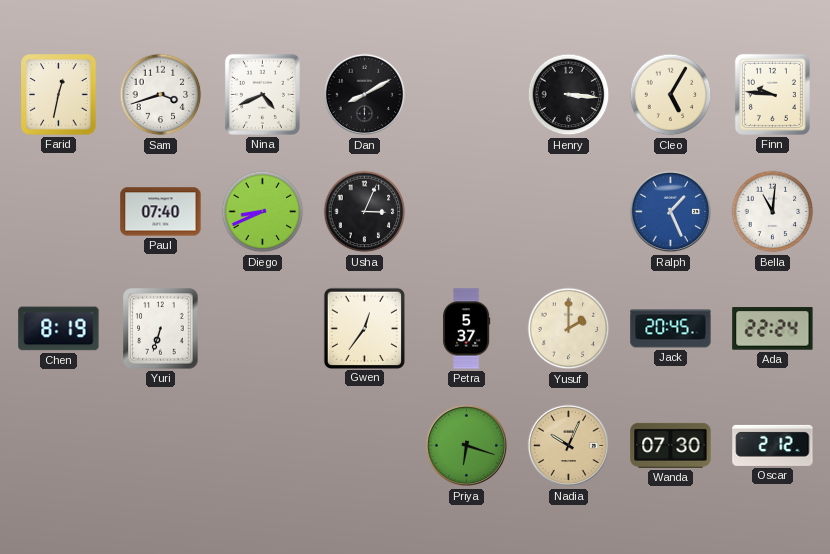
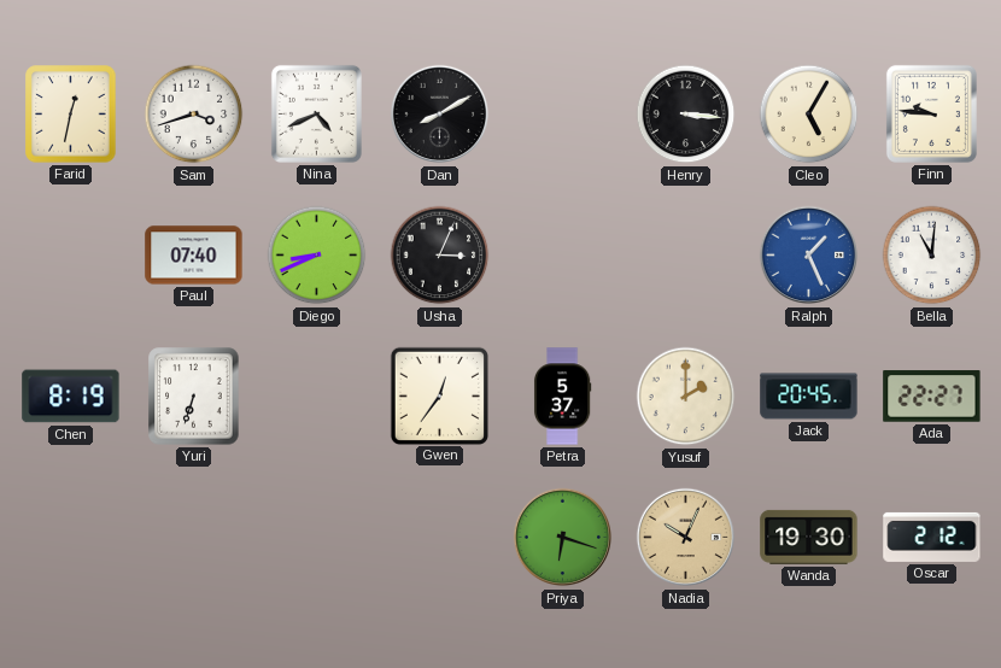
Ada: 22:24 -> 22:27 (932, 397)
Wanda: 07:30 -> 19:30 (809, 537)
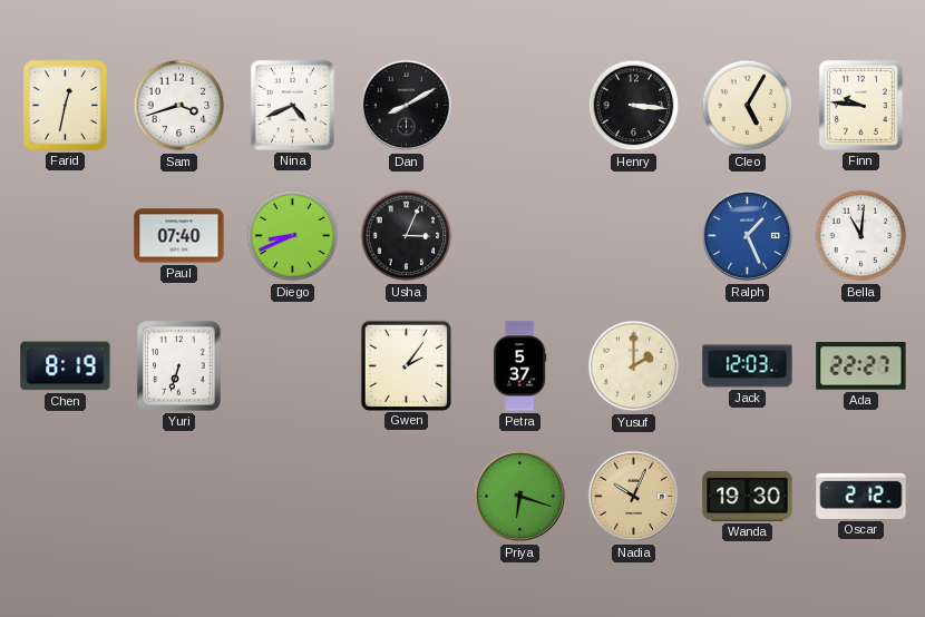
Gwen: 12:36 -> 2:06 (406, 365)
Jack: 20:45 -> 12:03 (748, 366)
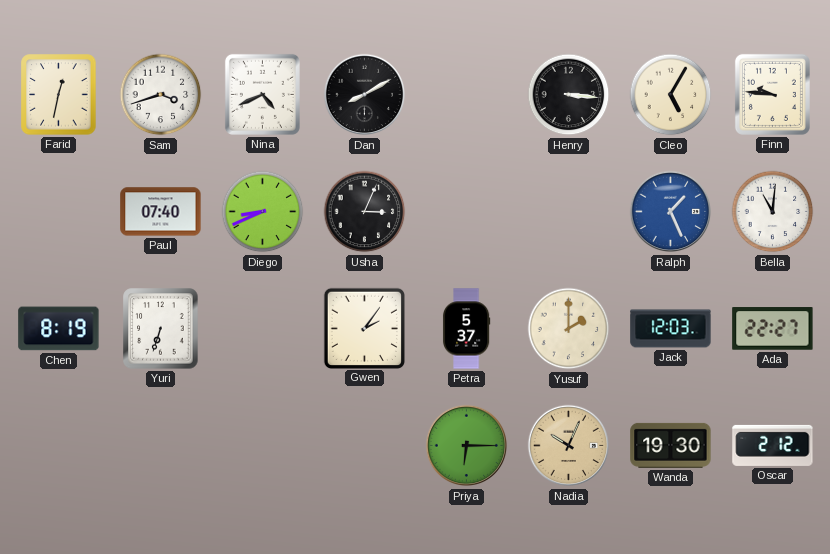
Priya: 6:18 -> 6:15 (467, 446)
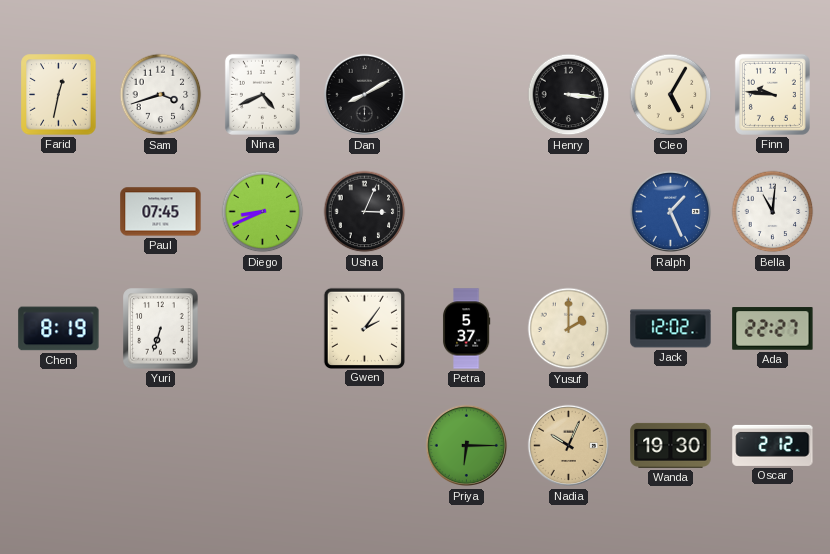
Paul: 07:40 -> 07:45 (161, 212)
Jack: 12:03 -> 12:02 (671, 329)
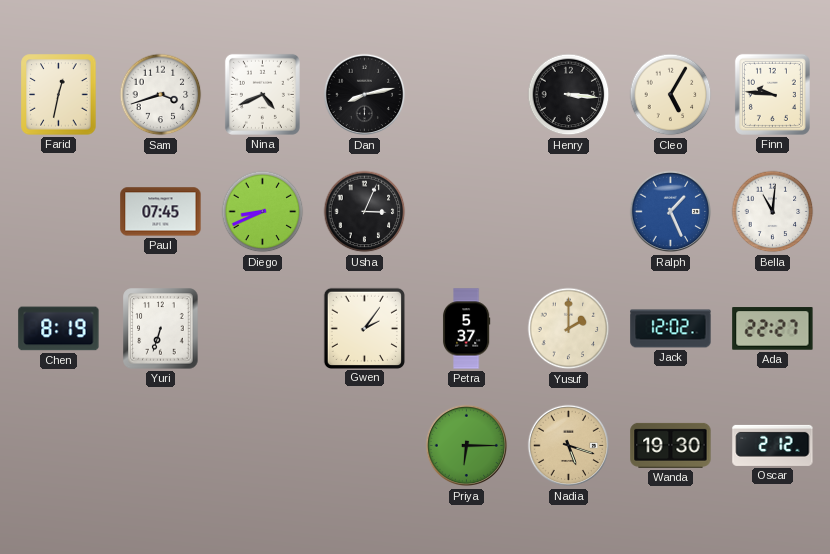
Dan: 8:10 -> 8:13 (365, 95)
Nadia: 10:04 -> 5:18 (569, 446)
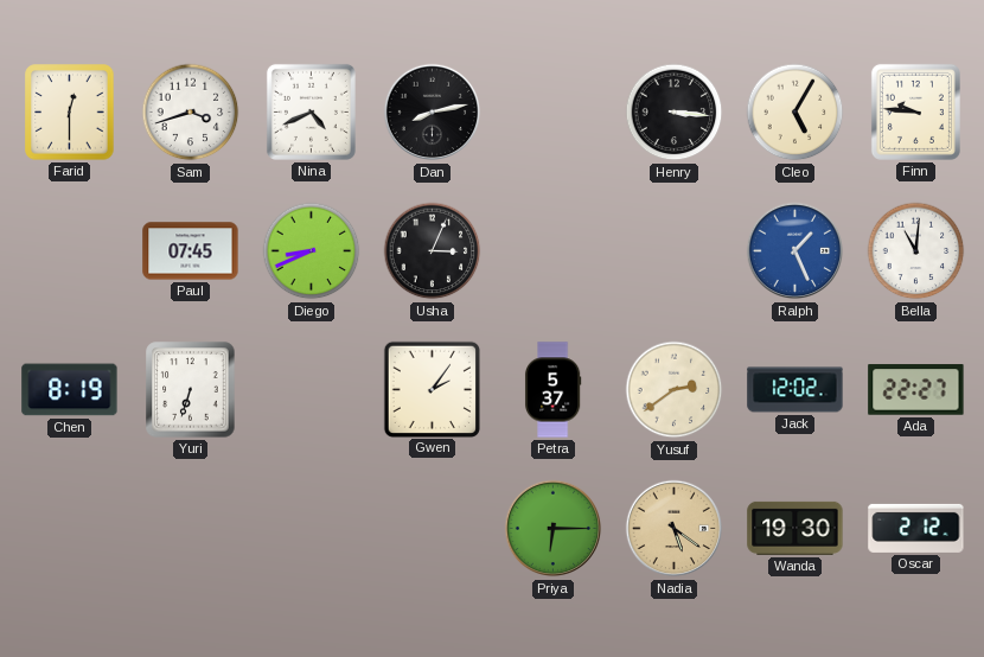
Farid: 12:32 -> 12:30 (70, 113)
Yusuf: 2:00 -> 2:39 (675, 390)
Nadia: 5:18 -> 5:21 (675, 529)
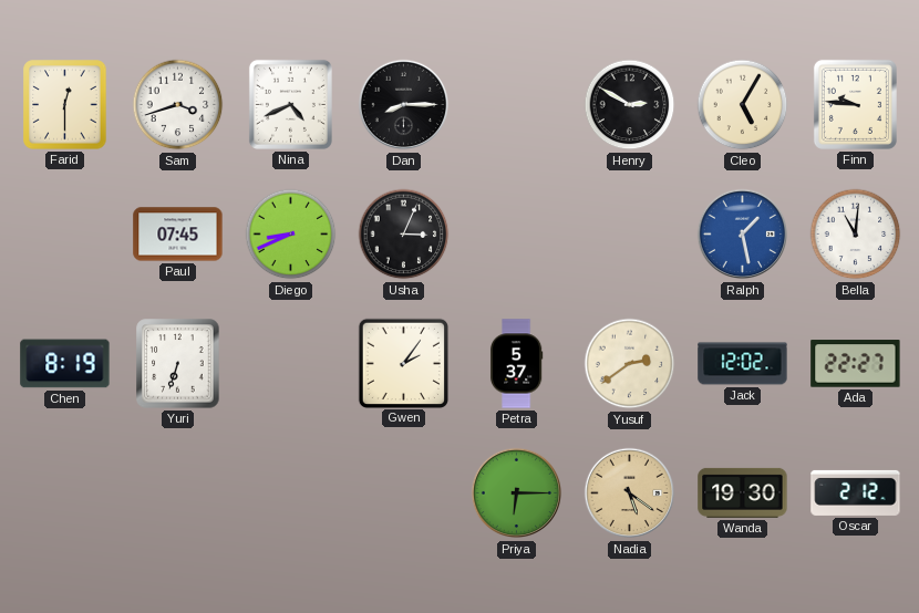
Dan: 8:13 -> 8:15 (404, 105)
Henry: 3:16 -> 2:50 (630, 105)
Ralph: 1:26 -> 1:28 (743, 235)
